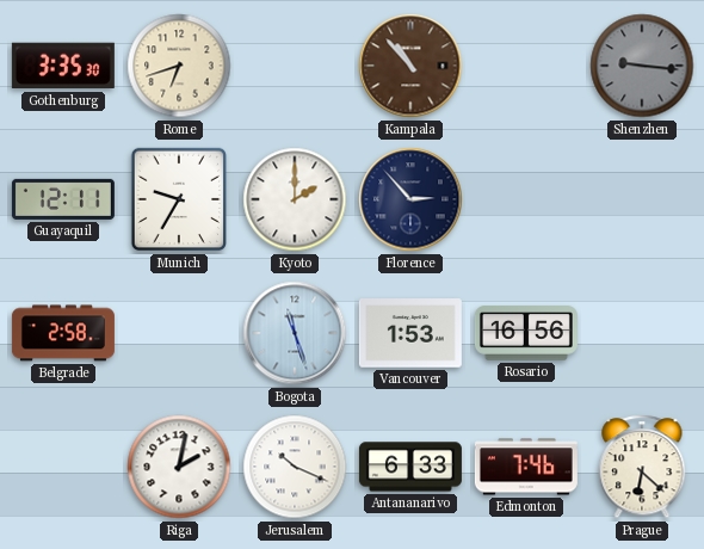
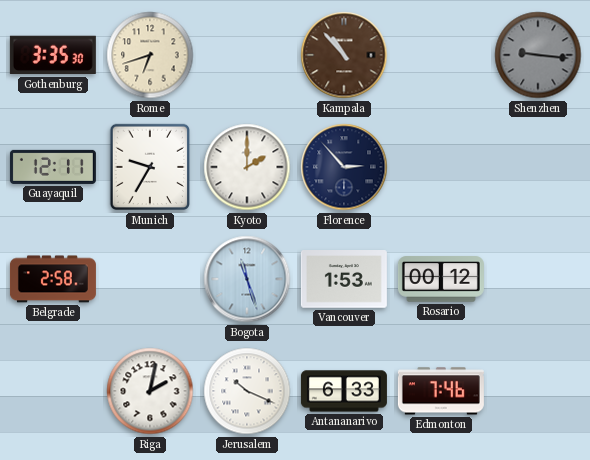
Rosario: 16:56 -> 00:12 (441, 279)
Prague: 6:22 -> none (642, 467)
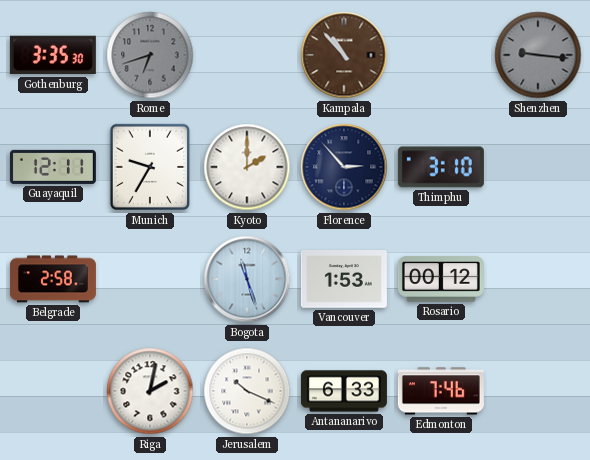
Rome dial: cream -> grey (150, 55)
Thimphu: none -> 3:10 (441, 167)
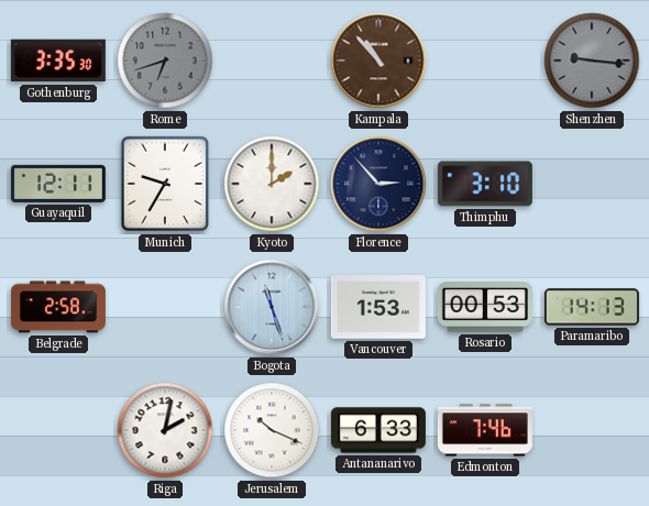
Rosario: 00:12 -> 00:53 (485, 307)
Paramaribo: none -> 14:13 (592, 307)
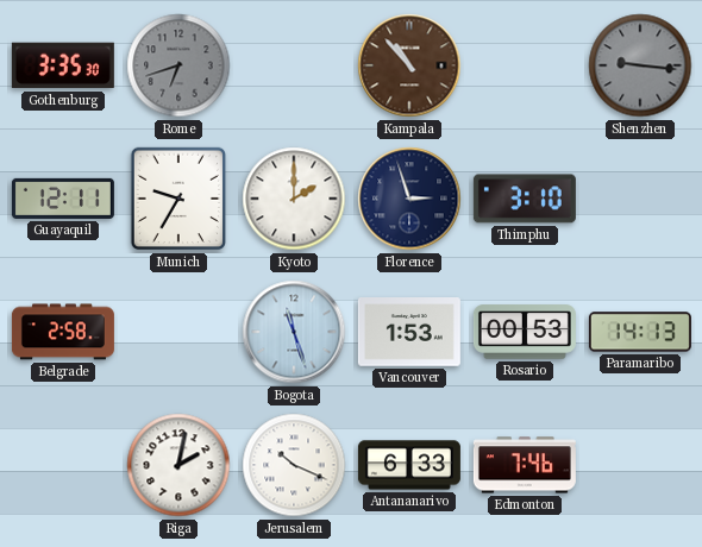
Florence: 2:53 -> 2:57 (409, 199)
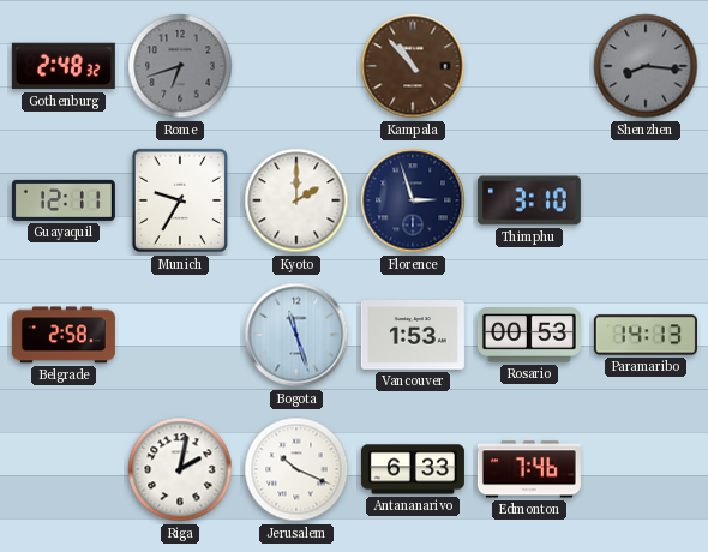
Gothenburg: 3:35 -> 2:48 (64, 66)
Shenzhen: 9:16 -> 8:16 (646, 66)
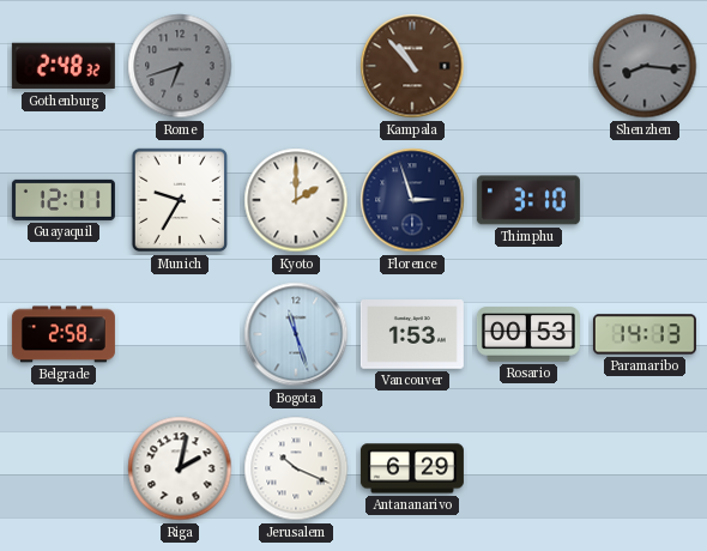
Antananarivo: 6:33 -> 6:29 (412, 468)
Edmonton: 7:46 -> none (529, 469)
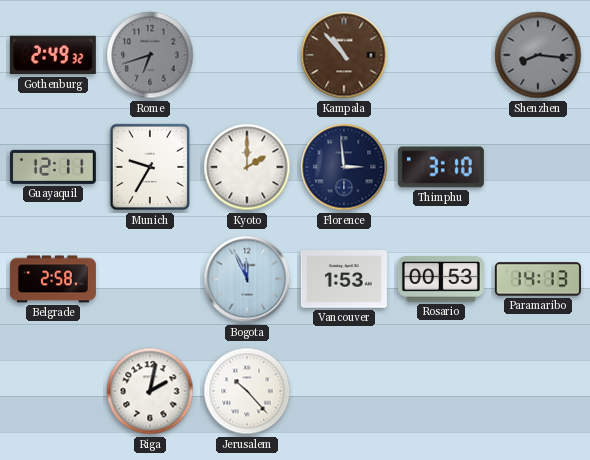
Gothenburg: 2:48 -> 2:49 (53, 55)
Florence: 2:57 -> 2:59 (344, 167)
Bogota: 11:27 -> 11:56 (247, 279)
Jerusalem: 10:19 -> 10:23 (247, 391)
Antananarivo: 6:29 -> none (412, 468)
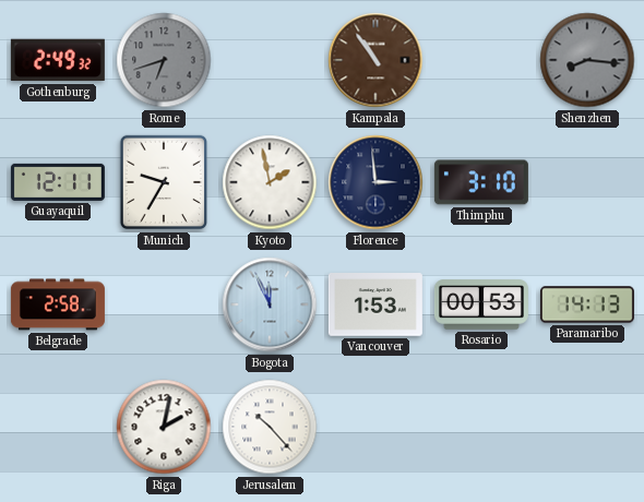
Kampala: 10:53 -> 10:54 (375, 60)
Kyoto: 2:00 -> 1:58 (270, 182)
